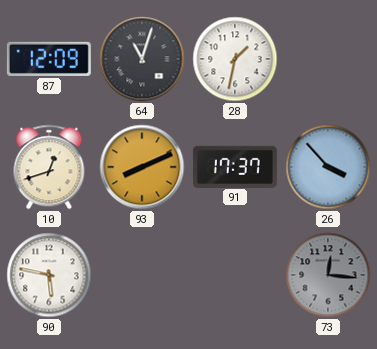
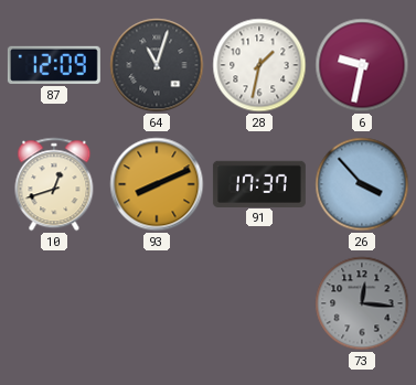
6: none -> 9:32 (362, 65)
90: 5:47 -> none (49, 275)
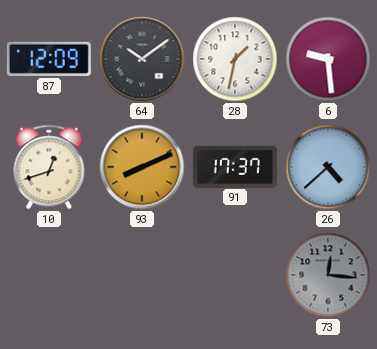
64: 11:03 -> 10:09 (142, 59)
6: 9:32 -> 9:29 (328, 59)
26: 3:53 -> 4:38 (328, 167)
